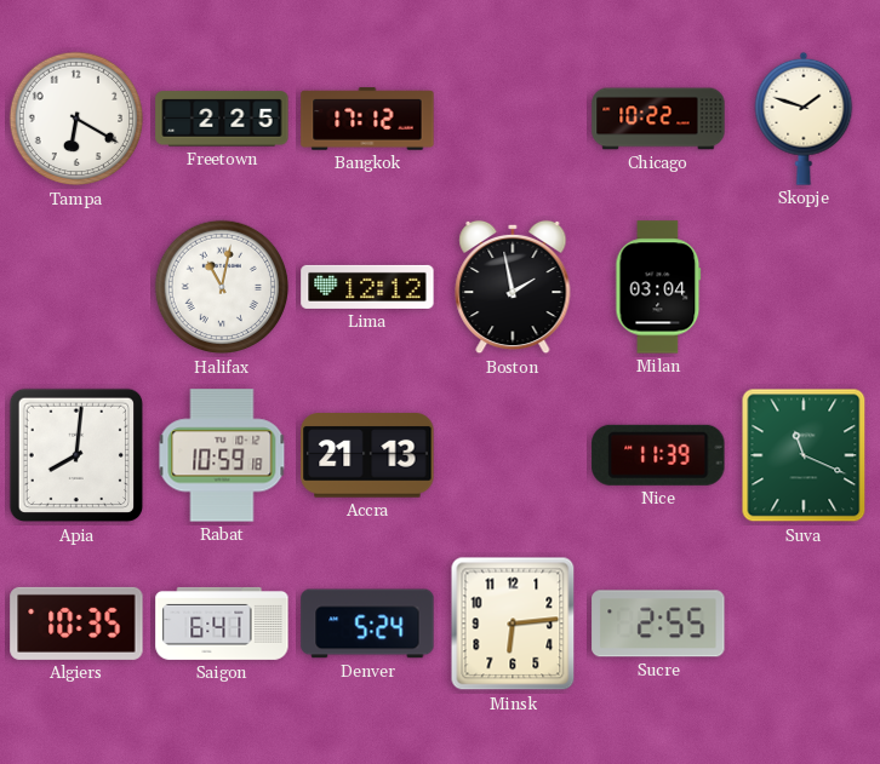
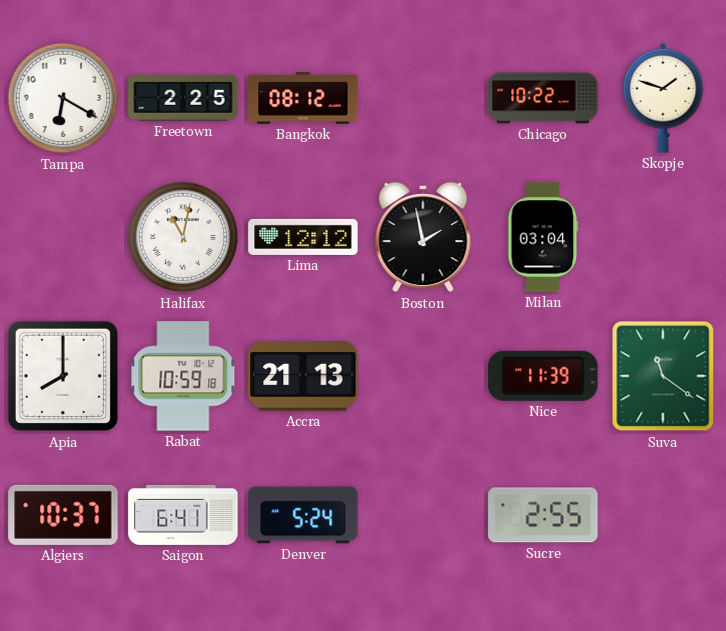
Bangkok: 17:12 -> 08:12 (303, 98)
Apia: 8:01 -> 8:00 (63, 376)
Suva: 11:19 -> 11:21 (663, 376)
Algiers: 10:35 -> 10:37 (63, 515)
Minsk: 6:14 -> none (513, 624)
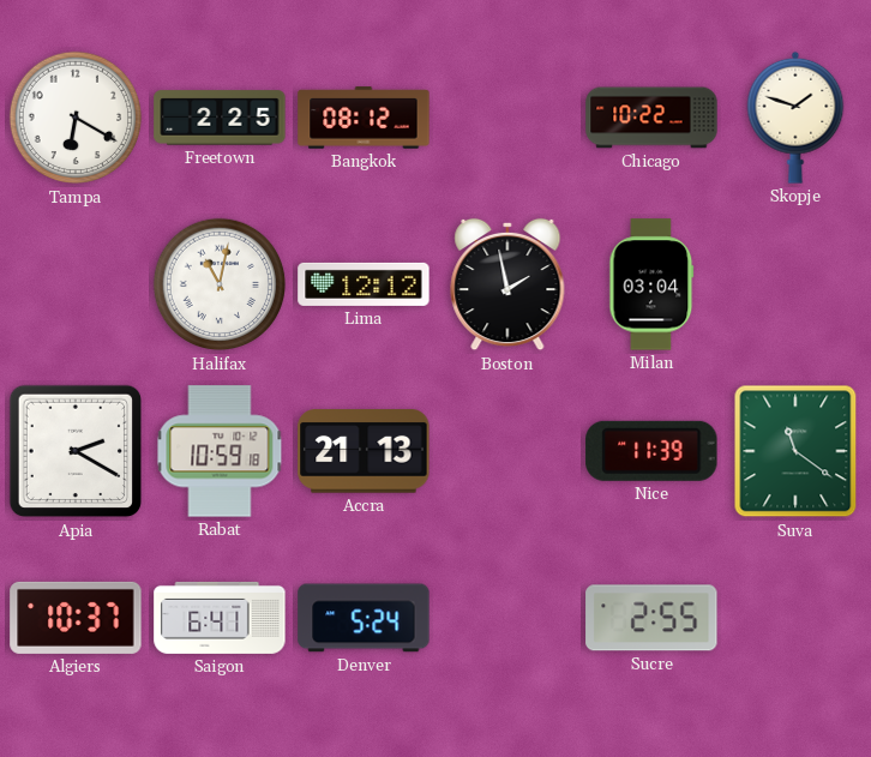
Apia: 8:00 -> 2:20 (76, 451)
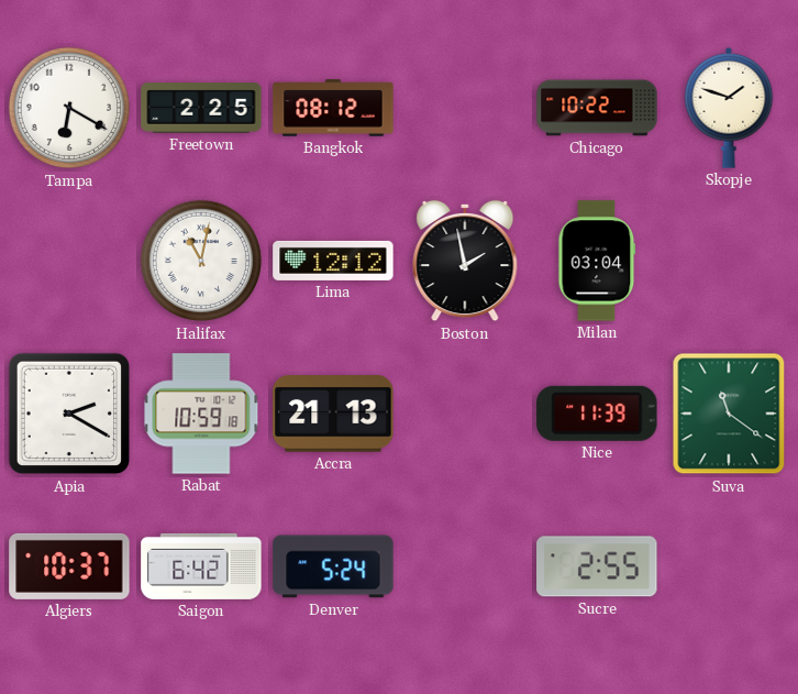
Saigon: 6:41 -> 6:42 (201, 566)
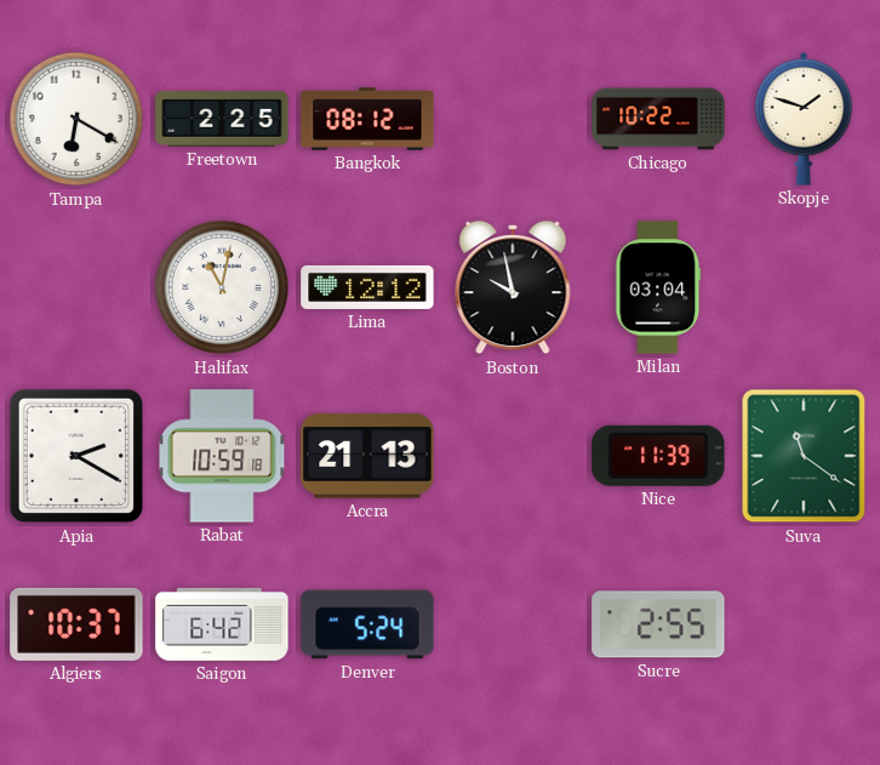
Boston: 1:58 -> 9:58 (513, 287)
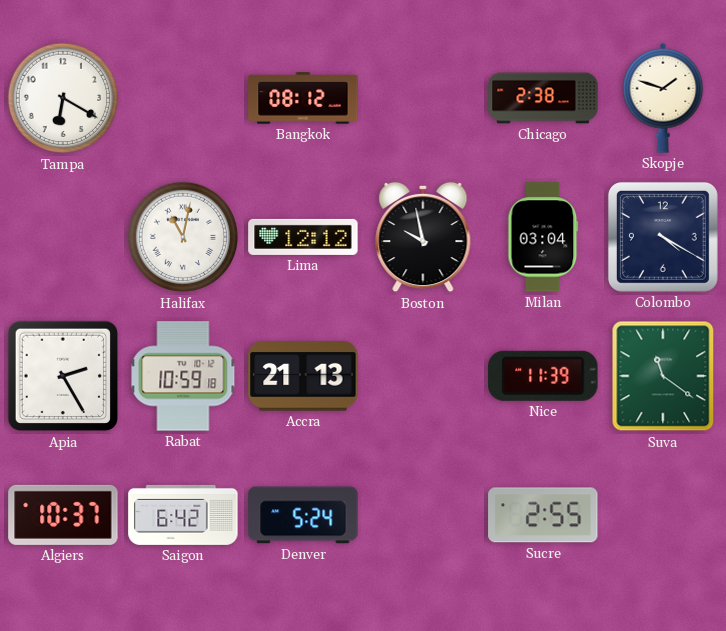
Freetown: 2:25 -> none (222, 119)
Chicago: 10:22 -> 2:38 (543, 98)
Colombo: none -> 4:20 (663, 237)
Apia: 2:20 -> 2:25 (63, 376)
